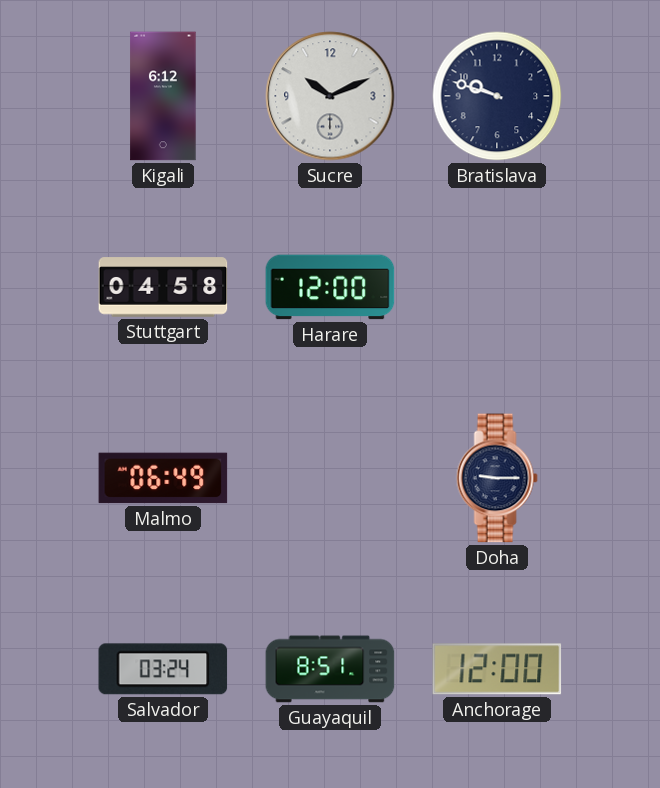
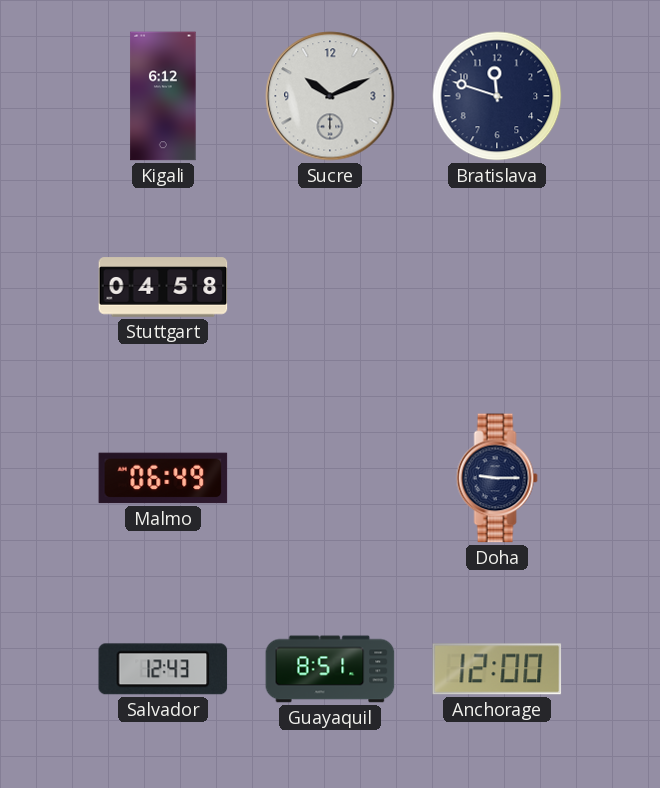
Bratislava: 9:48 -> 11:48 (497, 96)
Harare: 12:00 -> none (330, 287)
Salvador: 03:24 -> 12:43 (163, 669)
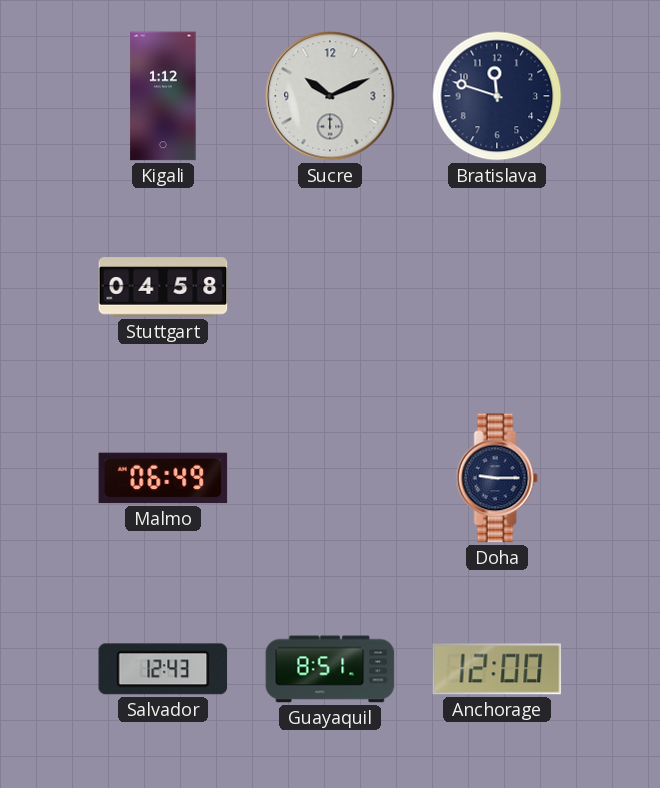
Kigali: 6:12 -> 1:12 (163, 96)
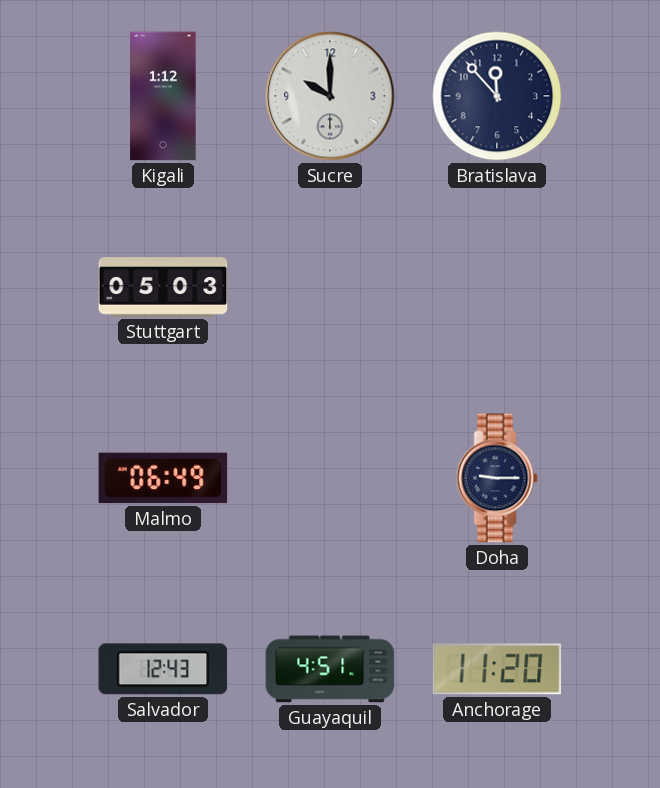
Sucre: 10:11 -> 10:00 (330, 96)
Bratislava: 11:48 -> 11:53 (497, 96)
Stuttgart: 04:58 -> 05:03 (163, 287)
Guayaquil: 8:51 -> 4:51 (330, 669)
Anchorage: 12:00 -> 11:20 (497, 669)
